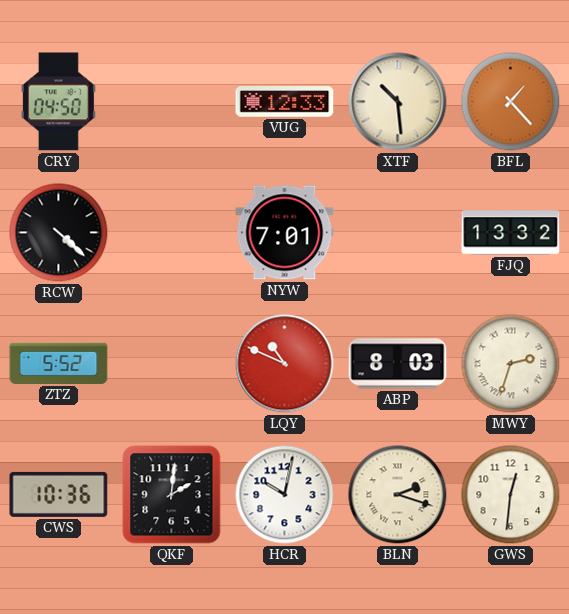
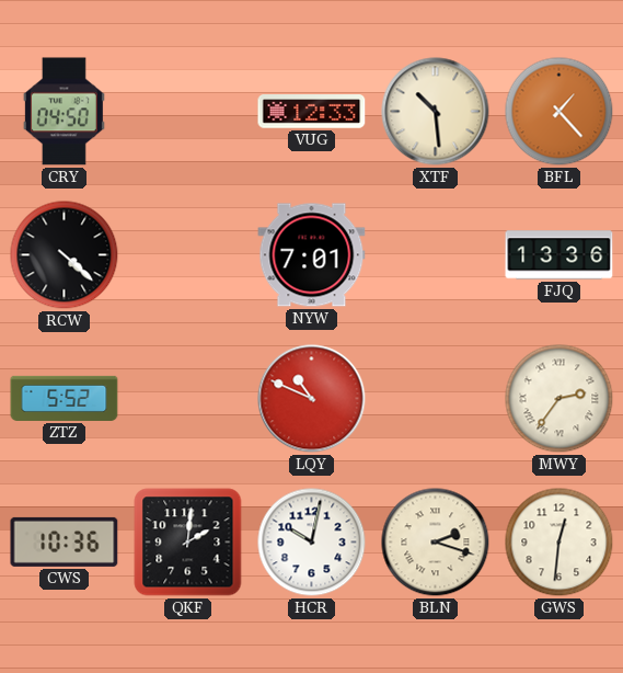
FJQ: 13:32 -> 13:36 (559, 255)
ABP: 8:03 -> none (398, 364)
MWY: 2:33 -> 2:36 (559, 399)
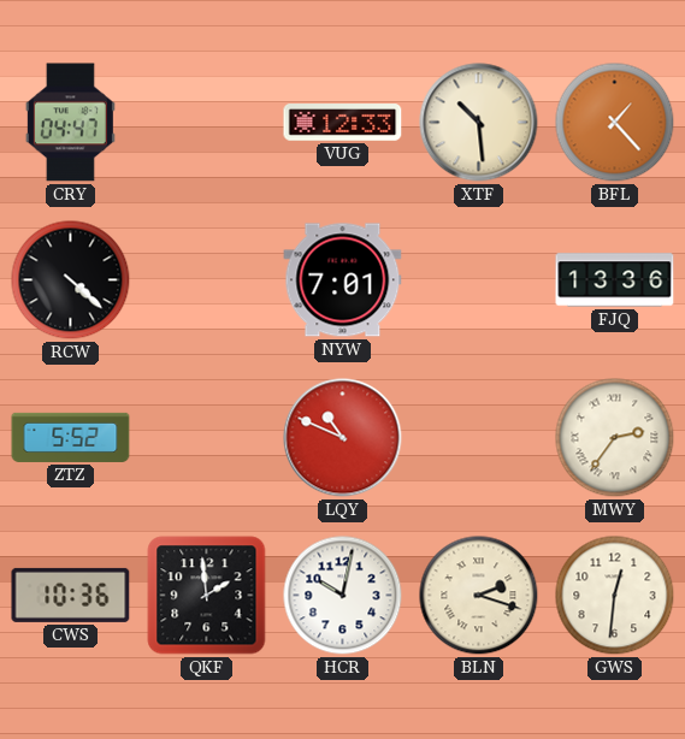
CRY: 04:50 -> 04:47 (70, 123)
QKF: 2:01 -> 1:59 (207, 596)
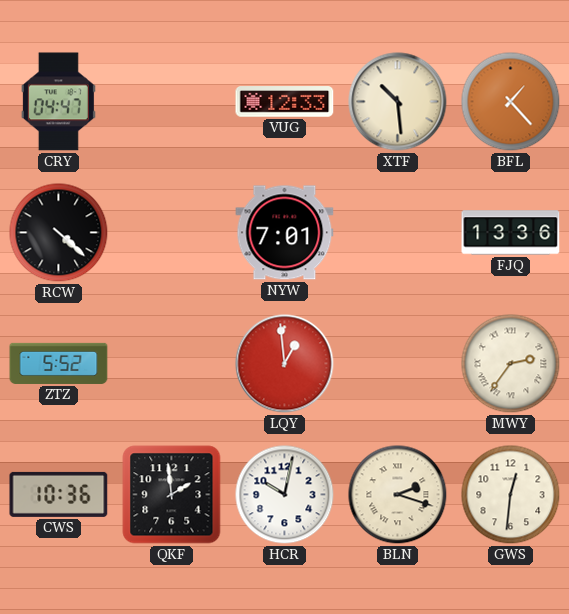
LQY: 10:49 -> 12:59 (285, 364)
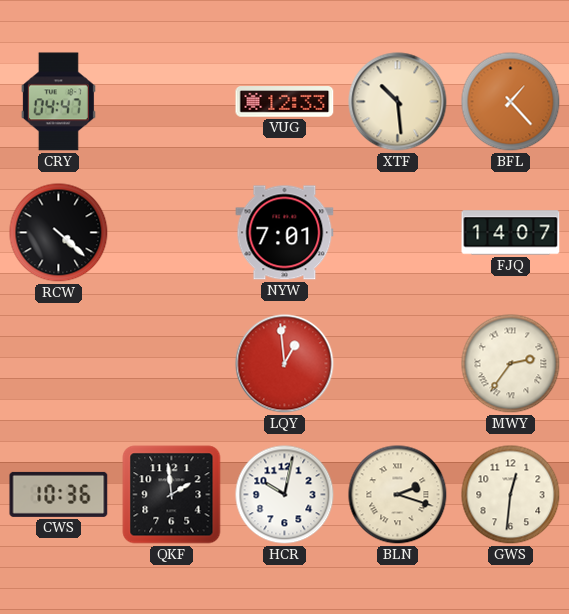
FJQ: 13:36 -> 14:07 (511, 233)
ZTZ: 5:52 -> none (59, 363)
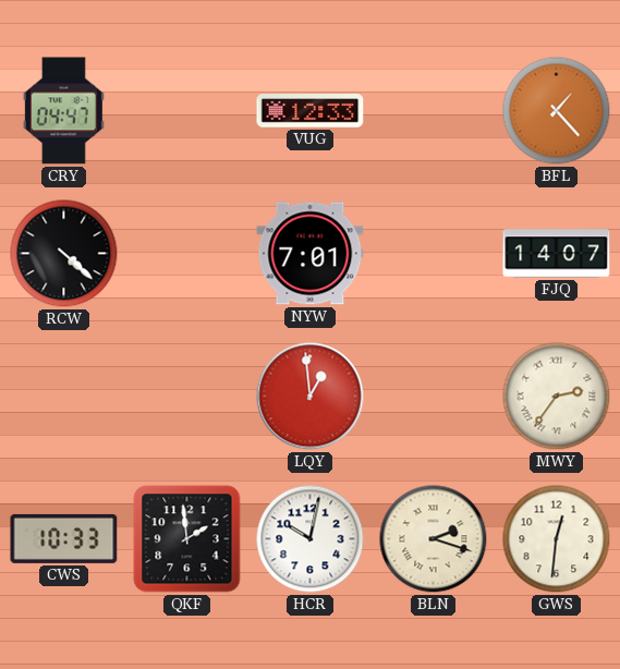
XTF: 10:29 -> none (398, 102)
CWS: 10:36 -> 10:33 (64, 538)
